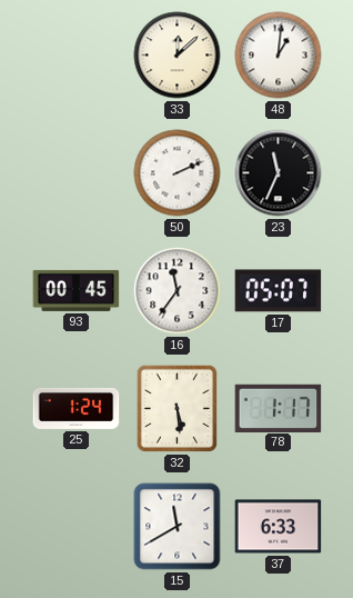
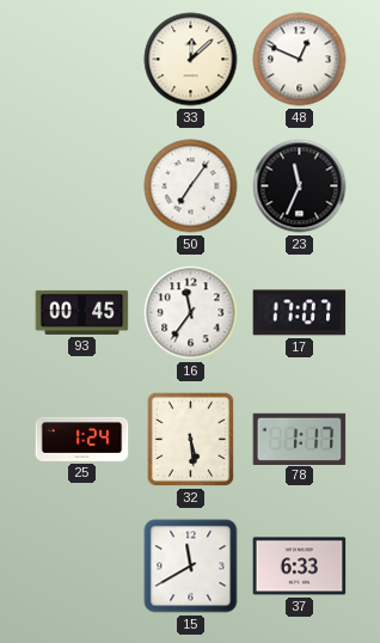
48: 1:01 -> 12:49 (300, 60)
50: 2:11 -> 7:06 (191, 186)
17: 05:07 -> 17:07 (300, 313)
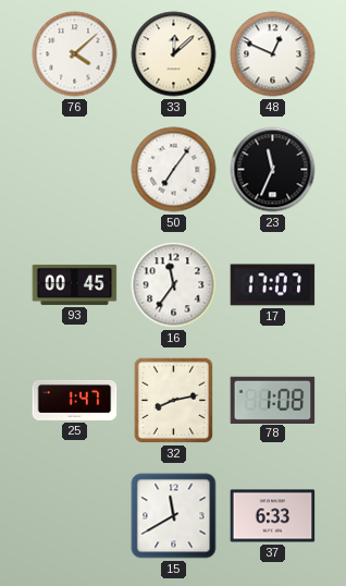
76: none -> 4:08 (75, 54)
25: 1:24 -> 1:47 (75, 400)
32: 5:29 -> 8:13 (174, 401)
78: 1:17 -> 1:08 (273, 400)
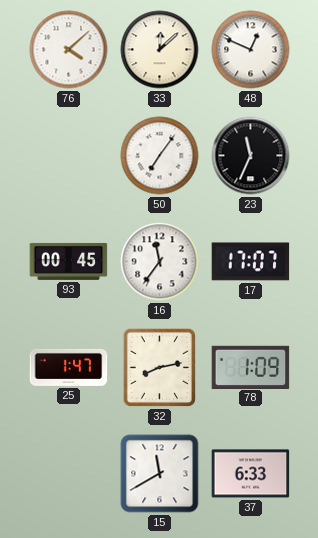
78: 1:08 -> 1:09 (251, 367)
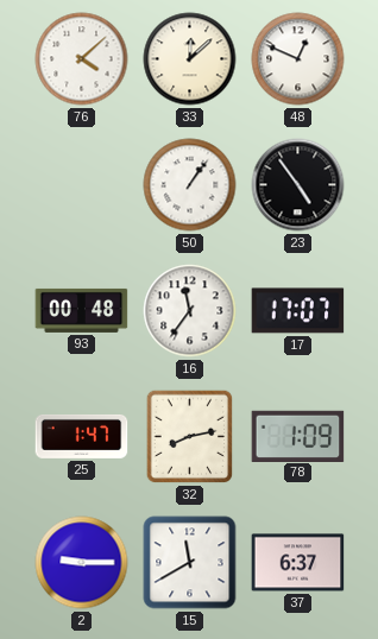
50: 7:06 -> 1:06 (190, 185)
23: 11:34 -> 4:54 (298, 185)
93: 00:45 -> 00:48 (82, 310)
2: none -> 9:15 (82, 563)
37: 6:33 -> 6:37 (298, 563)
